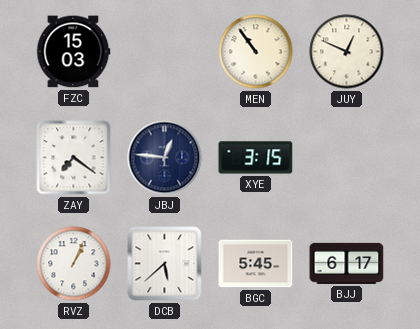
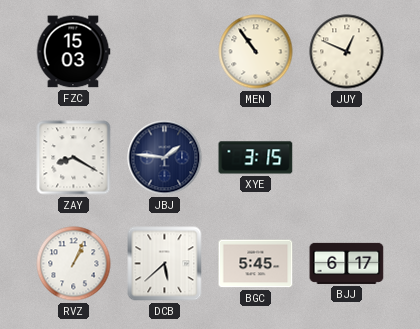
ZAY: 7:21 -> 8:20 (74, 158)
JBJ: 12:46 -> 1:46 (165, 158)
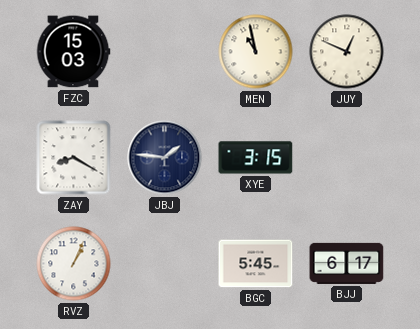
MEN: 10:54 -> 10:58 (256, 52)
DCB: 5:38 -> none (165, 264)
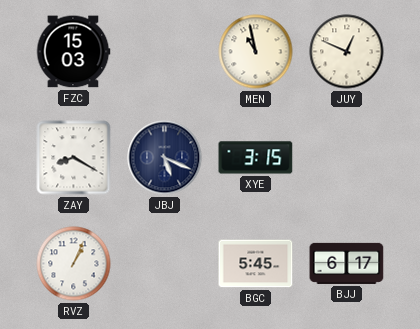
JBJ: 1:46 -> 5:19 (165, 158)
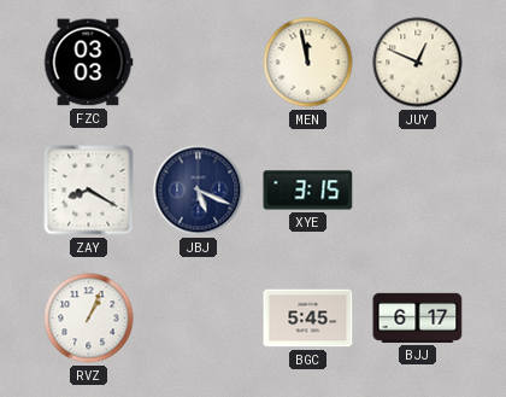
FZC: 15:03 -> 03:03 (88, 63)
MEN: 10:58 -> 11:58 (308, 63)
